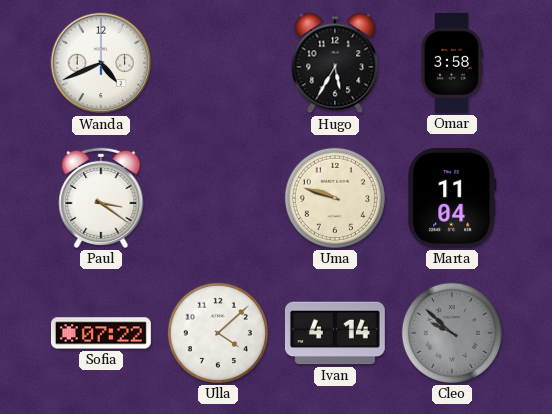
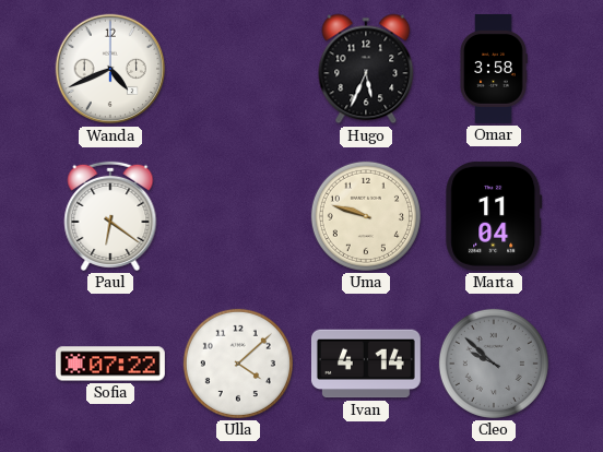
Hugo: 5:35 -> 5:34 (366, 69)
Paul: 3:21 -> 6:21 (110, 216)
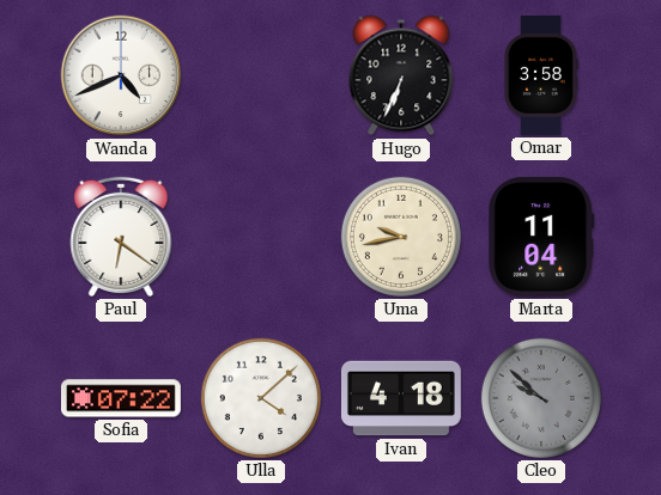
Hugo: 5:34 -> 6:34 (401, 75)
Uma: 9:48 -> 9:43 (401, 237)
Ivan: 4:14 -> 4:18 (401, 398)
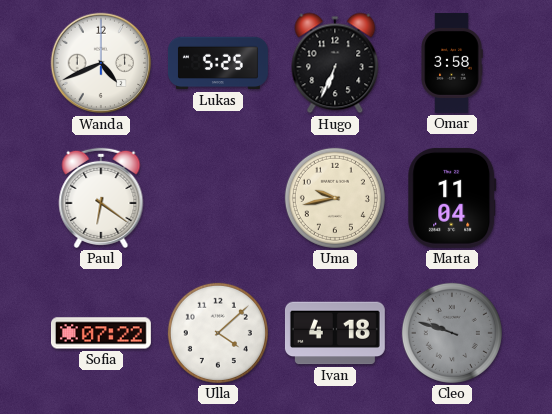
Lukas: none -> 5:25 (218, 63)
Cleo: 9:52 -> 9:48 (452, 333)
